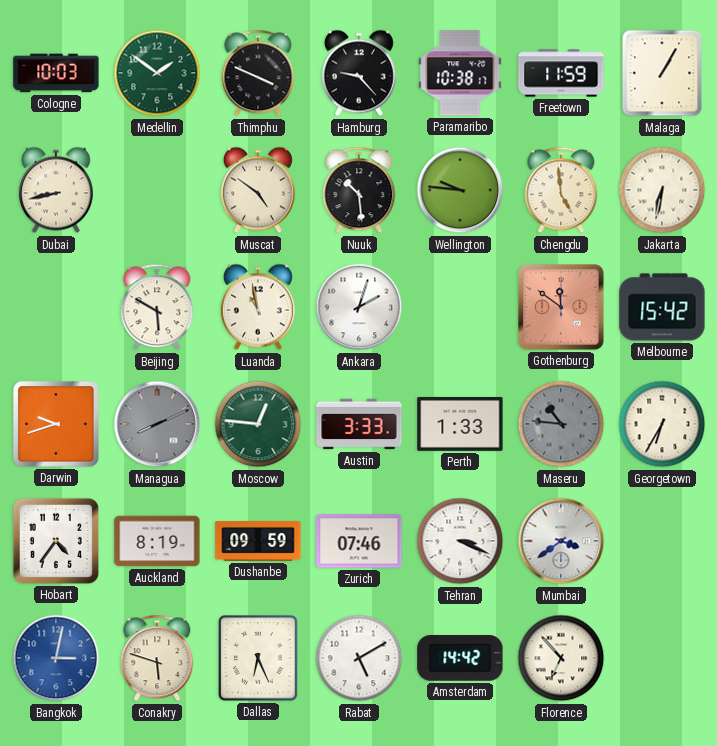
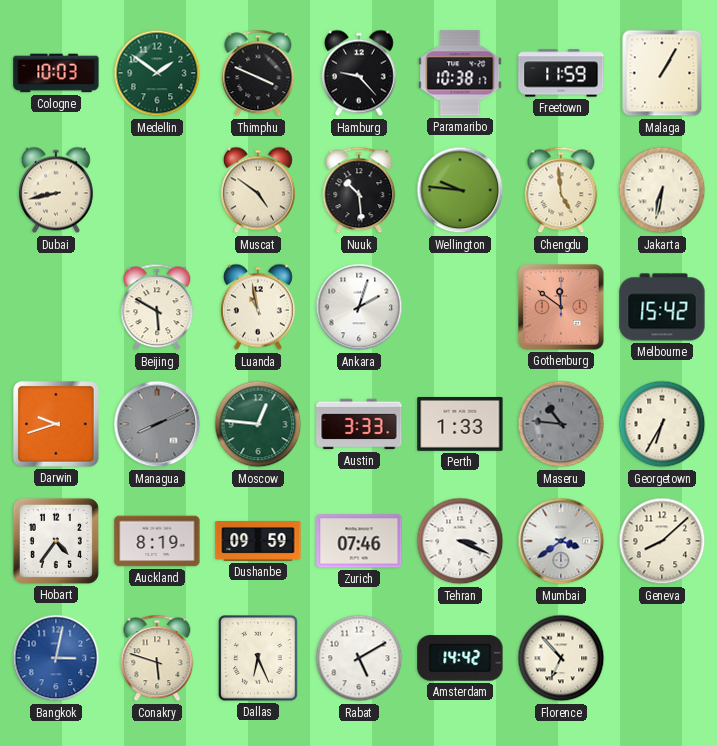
Geneva: none -> 8:08 (662, 541)
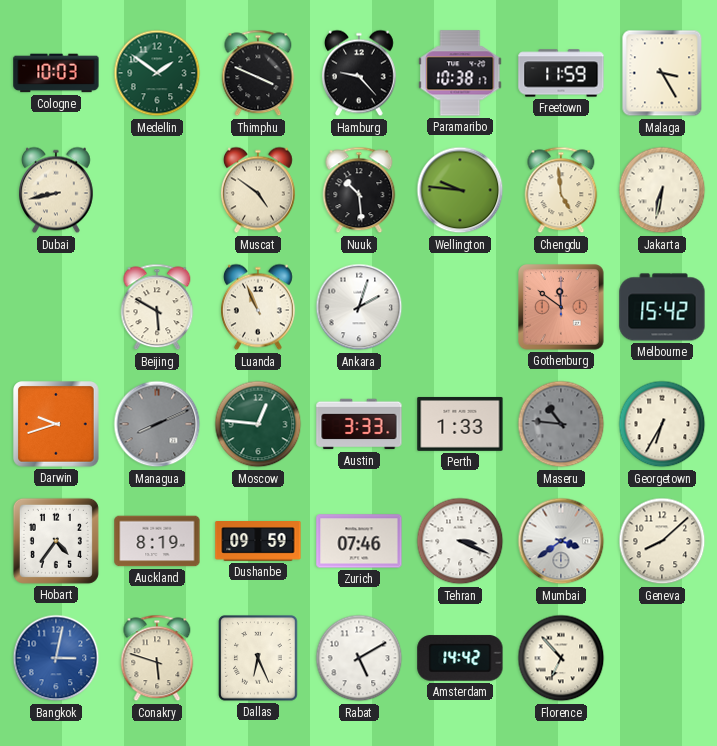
Malaga: 1:05 -> 3:25 (662, 73)
Luanda: 10:58 -> 10:56 (258, 307)
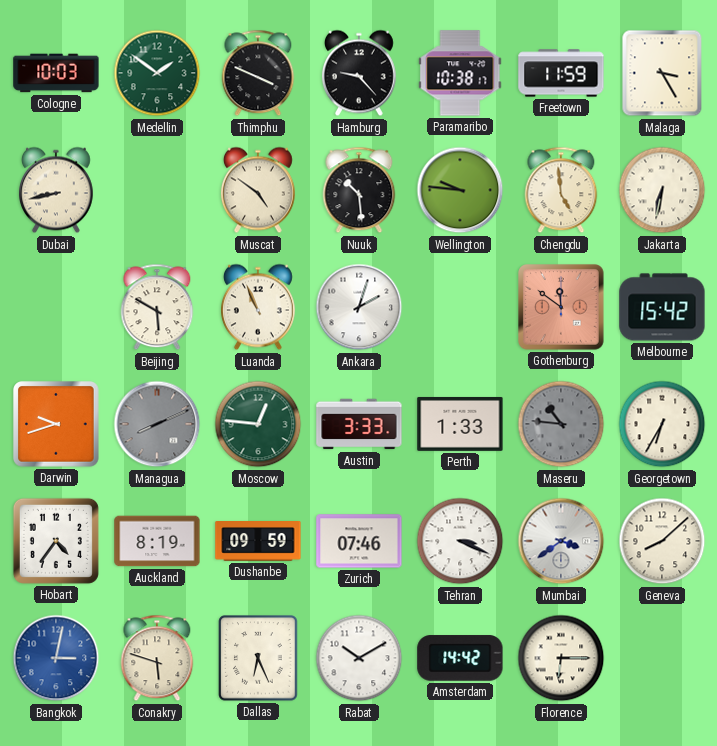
Rabat: 5:10 -> 10:10 (359, 658)
Florence: 6:53 -> 6:15 (561, 658)
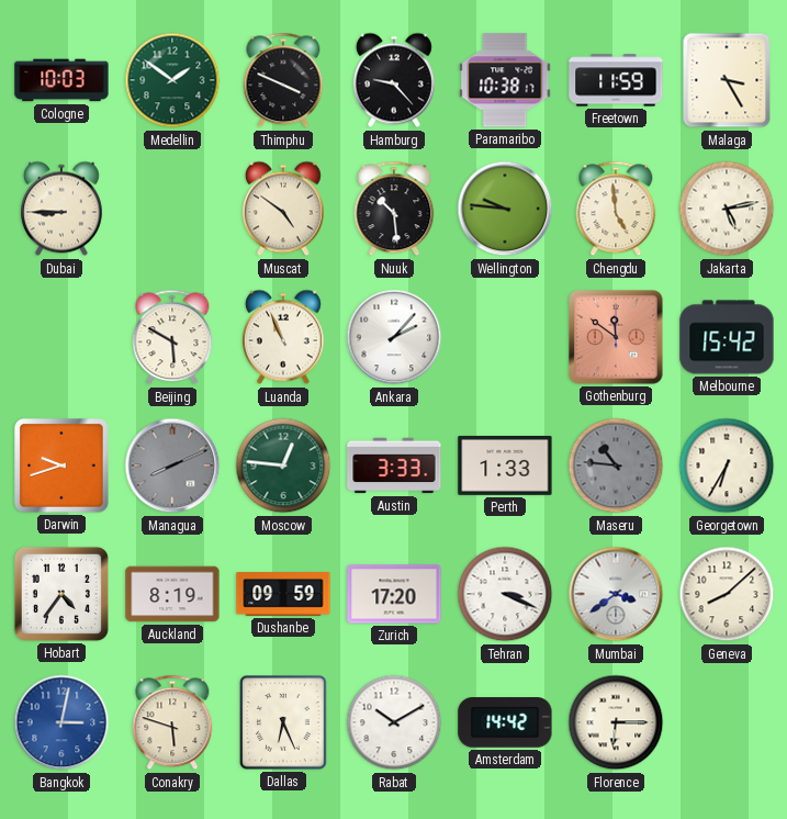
Dubai: 8:43 -> 8:45 (61, 209)
Jakarta: 6:32 -> 5:13 (727, 209)
Ankara: 2:03 -> 2:07 (394, 337)
Zurich: 07:46 -> 17:20 (394, 594)
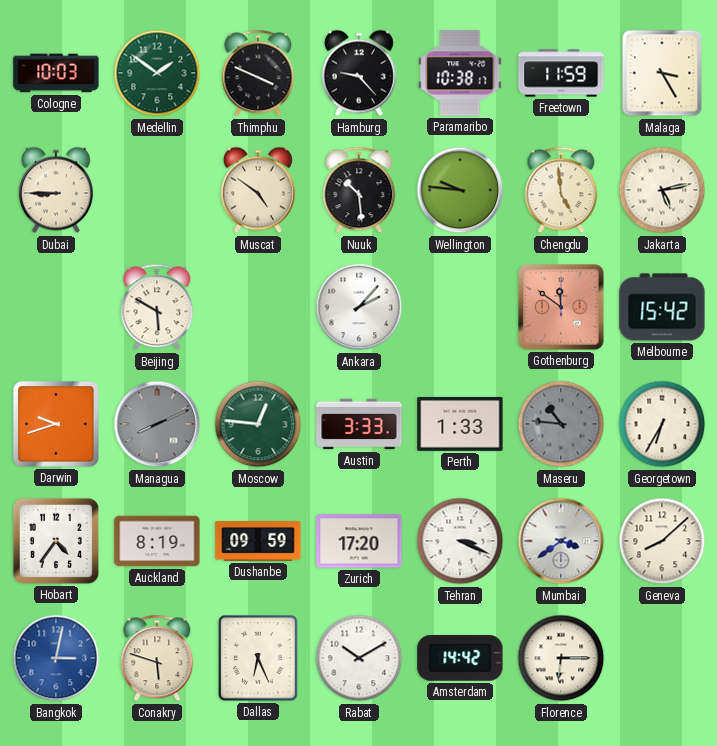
Luanda: 10:56 -> none (283, 337)
